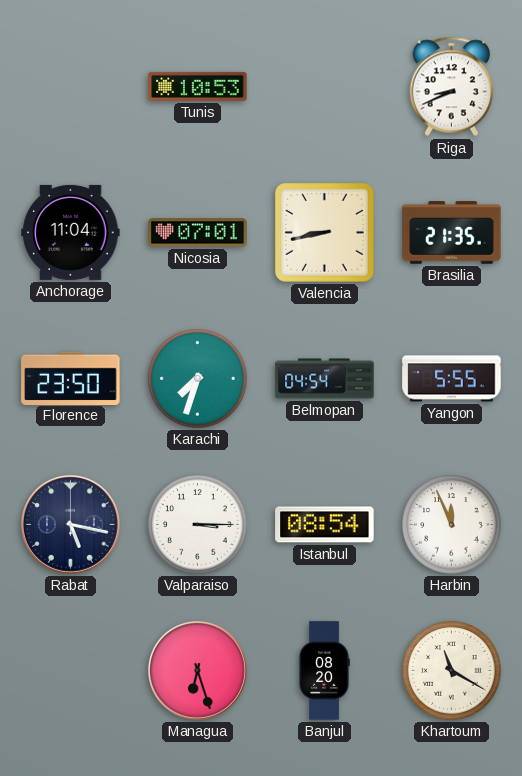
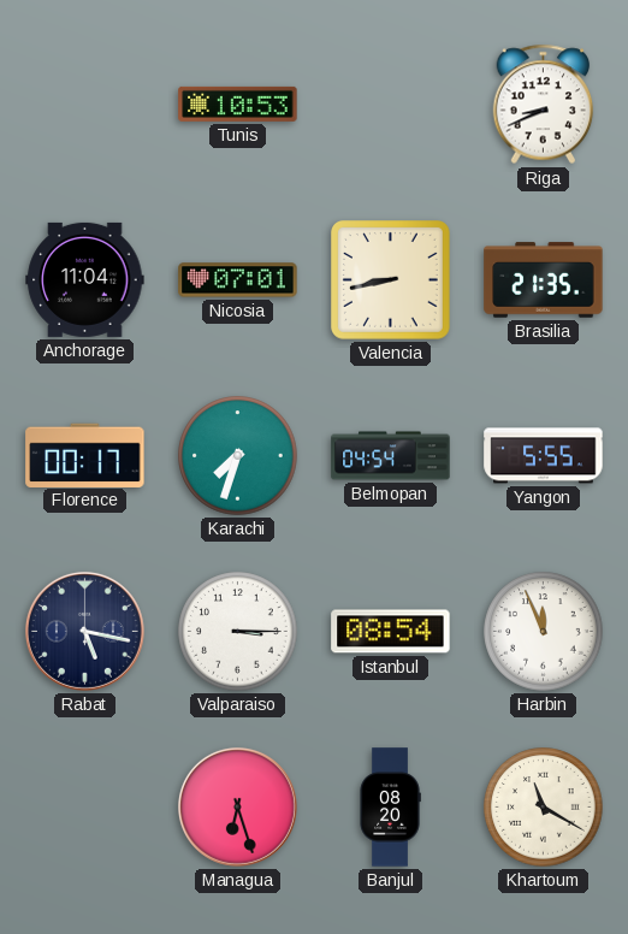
Florence: 23:50 -> 00:17 (85, 455)
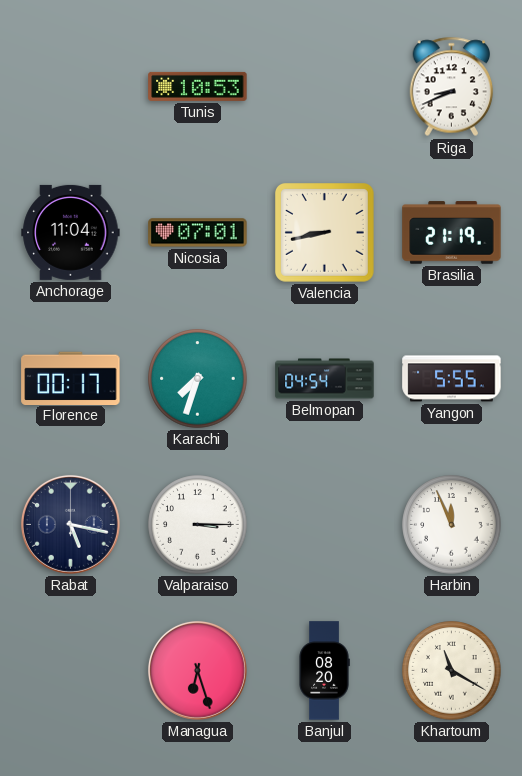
Brasilia: 21:35 -> 21:19 (452, 233)
Istanbul: 08:54 -> none (391, 632)
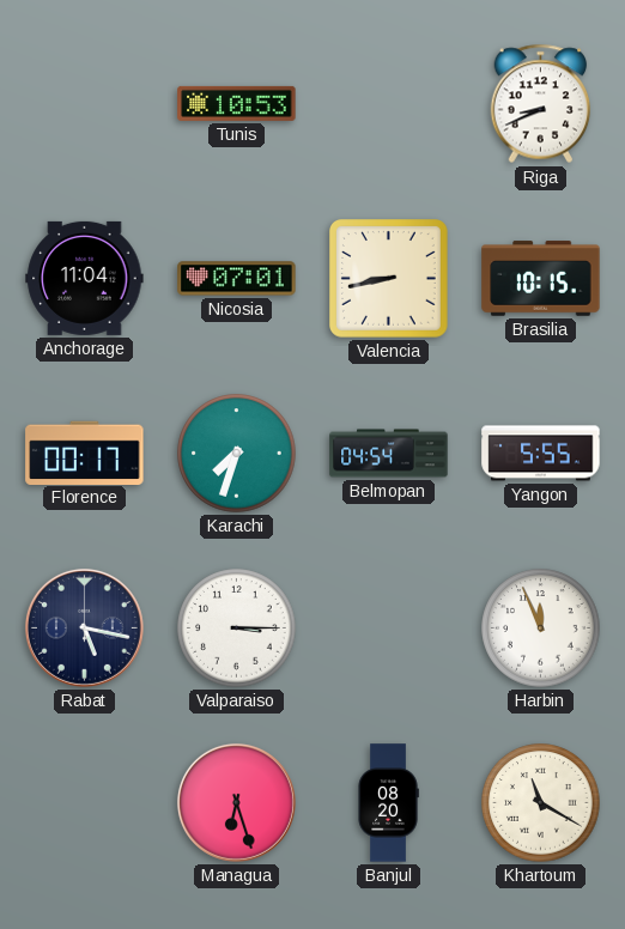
Brasilia: 21:19 -> 10:15 (541, 279)
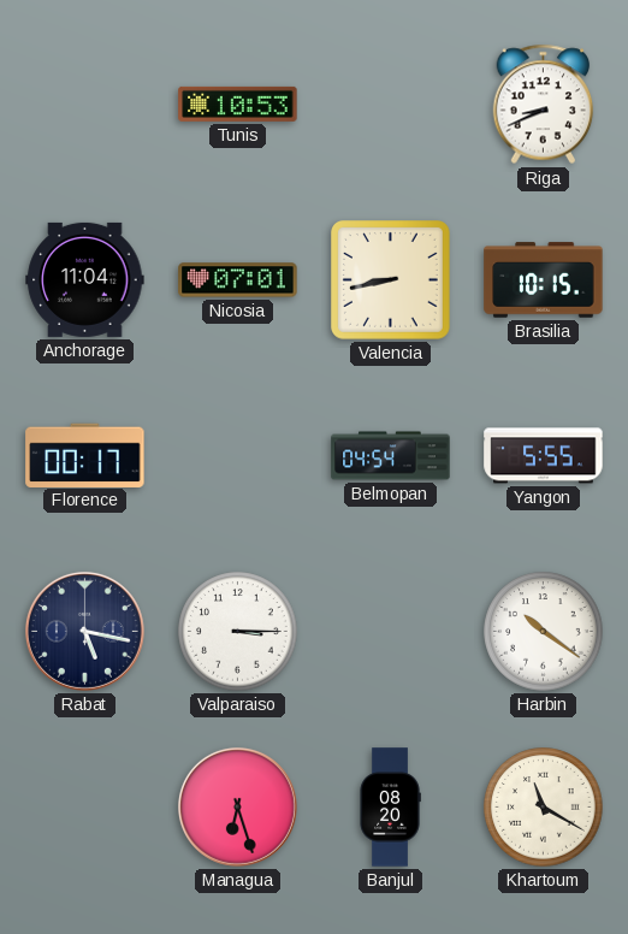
Karachi: 7:33 -> none (237, 454)
Harbin: 11:56 -> 10:21 (544, 632)
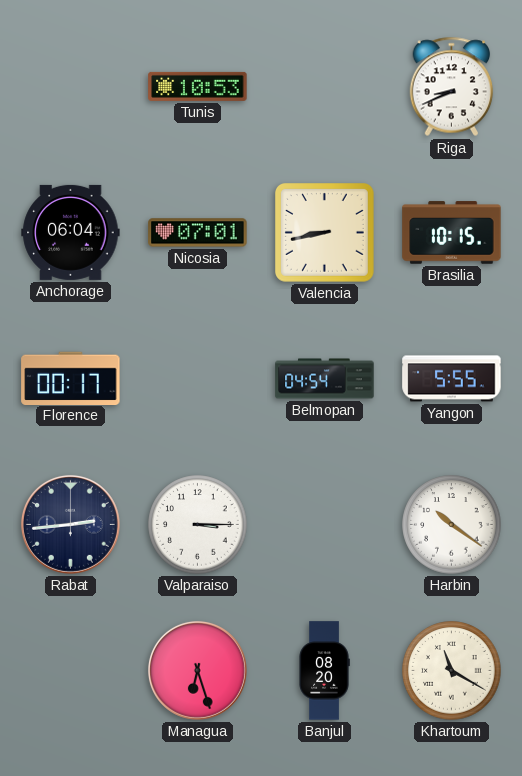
Anchorage: 11:04 -> 06:04 (71, 232)
Rabat: 5:17 -> 2:44 (70, 524)
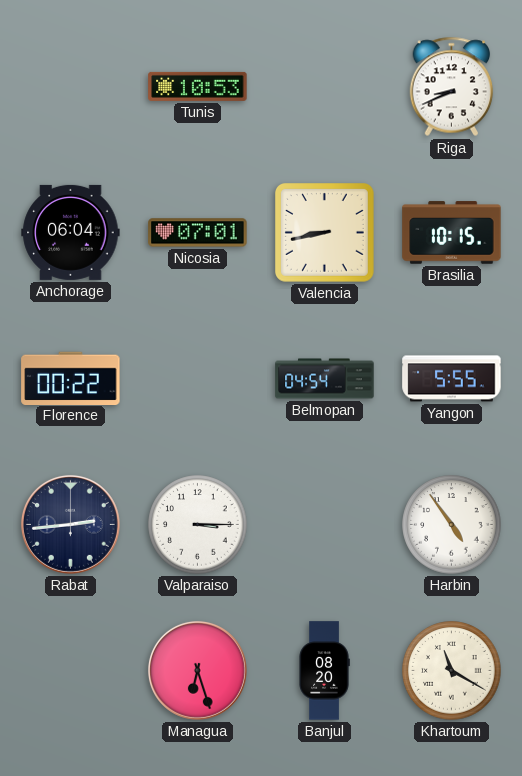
Florence: 00:17 -> 00:22 (71, 378)
Harbin: 10:21 -> 4:54 (452, 525)
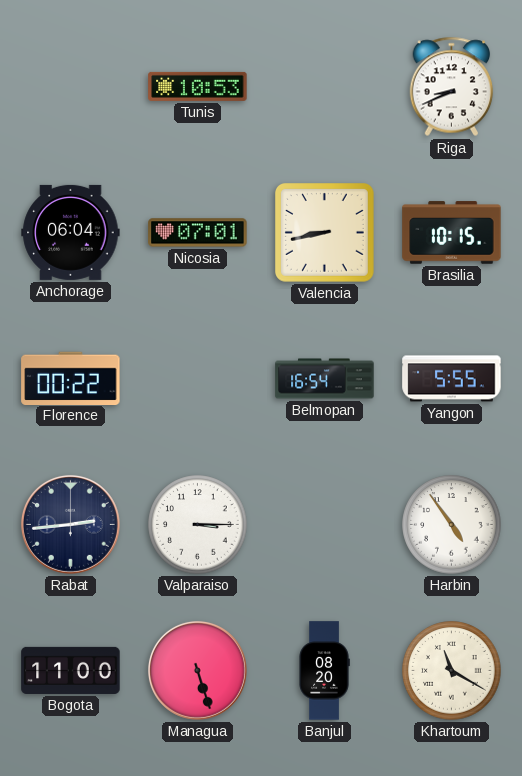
Belmopan: 04:54 -> 16:54 (325, 379)
Bogota: none -> 11:00 (71, 670)
Managua: 6:27 -> 5:27 (197, 670)
